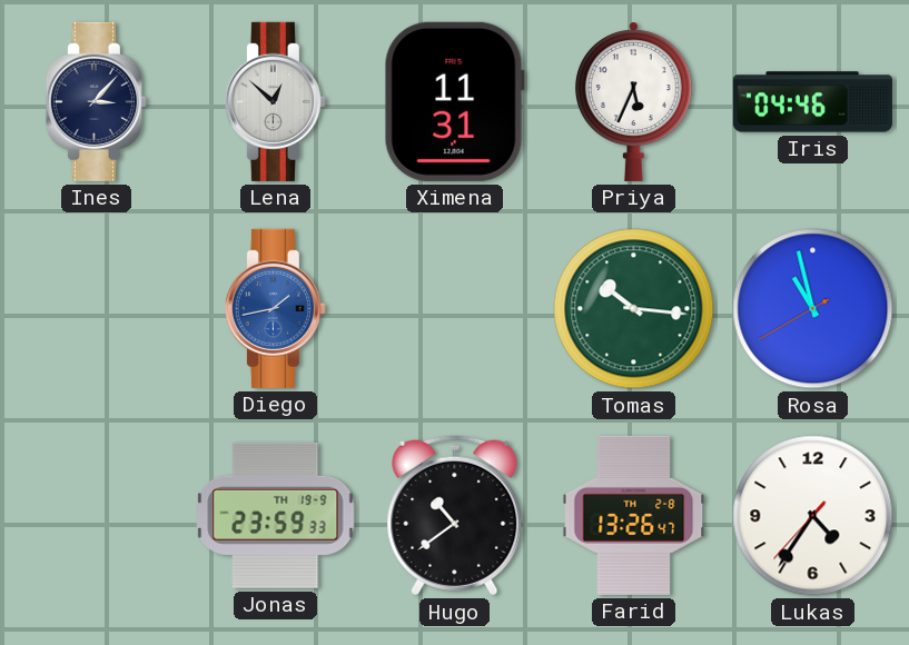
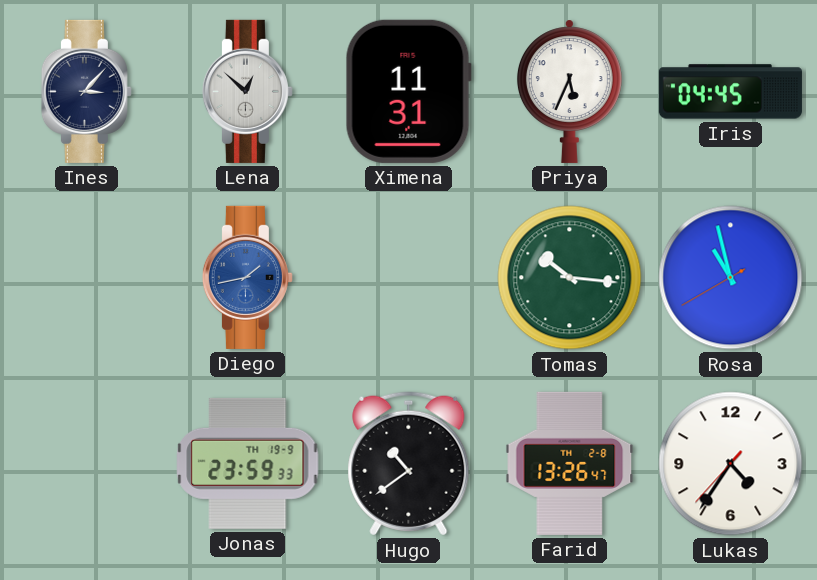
Iris: 04:46 -> 04:45 (730, 92)
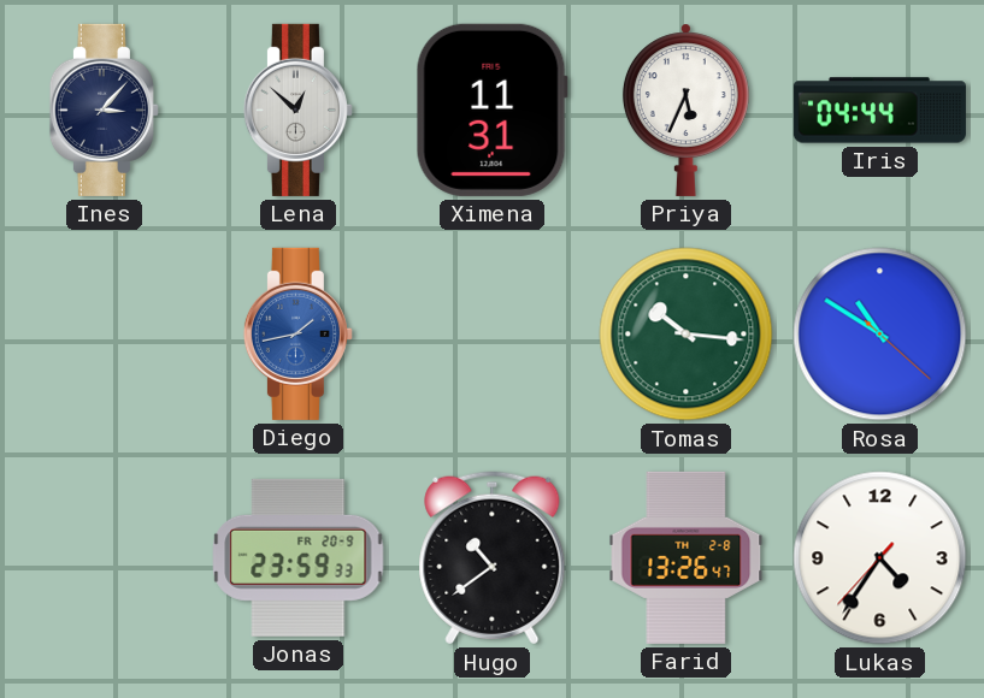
Iris: 04:45 -> 04:44 (879, 111)
Rosa: 10:57 -> 10:50 (880, 335)
Jonas date: TH 19-9 -> FR 20-9 (299, 557)
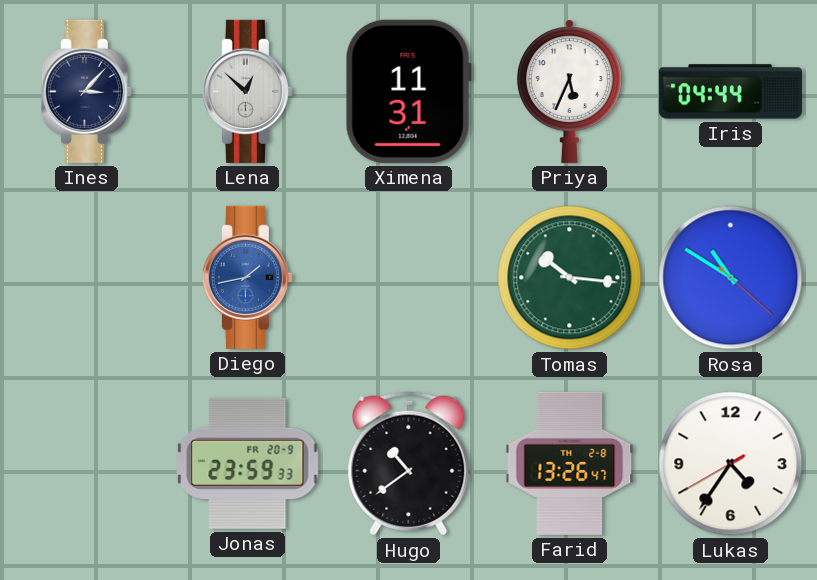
Lukas: 4:35:37 -> 4:35:40 (731, 464)
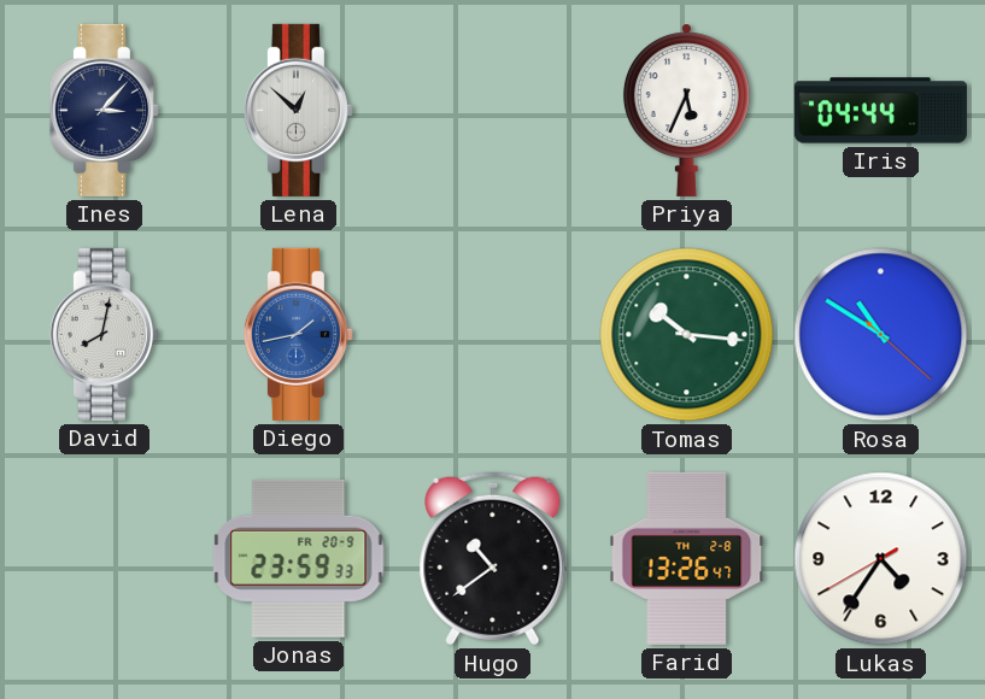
Ximena: 11:31 -> none (408, 91)
David: none -> 8:02 (104, 334)
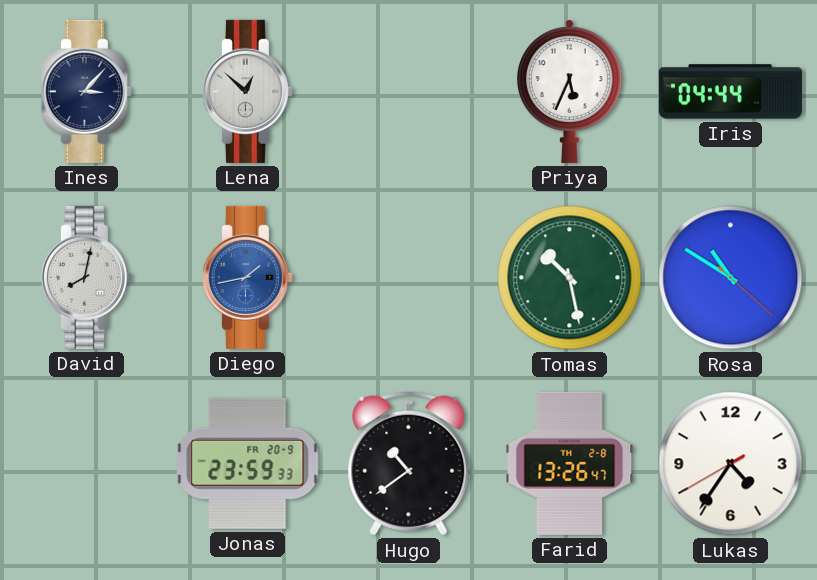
Tomas: 10:16 -> 10:28 (570, 278)
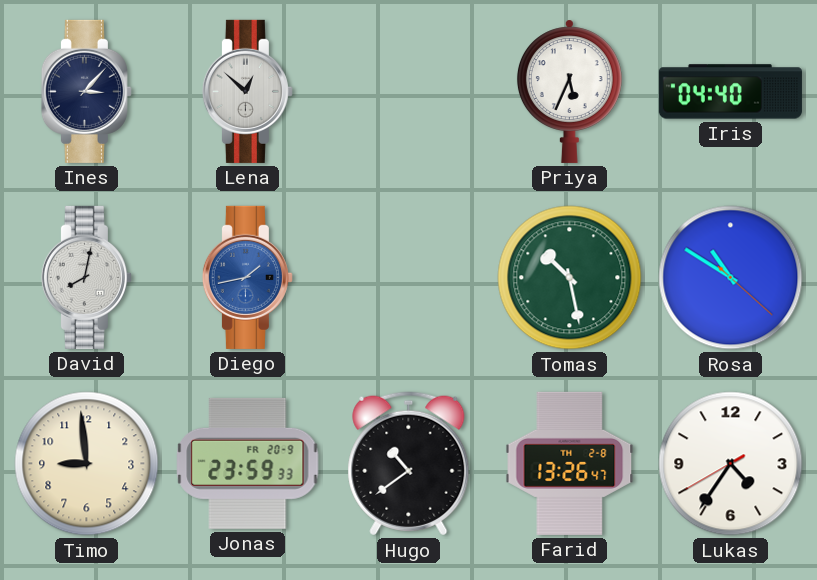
Iris: 04:44 -> 04:40 (730, 92)
Timo: none -> 8:59 (87, 464)
